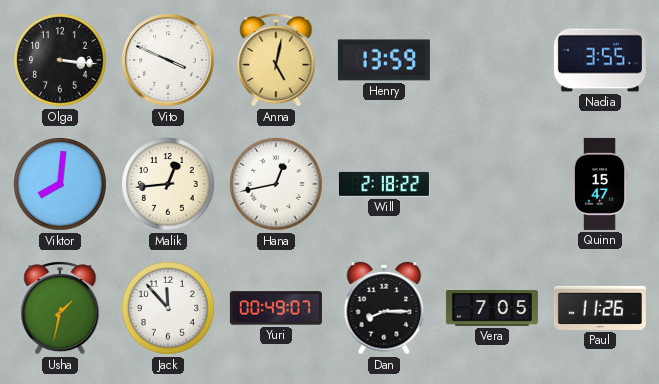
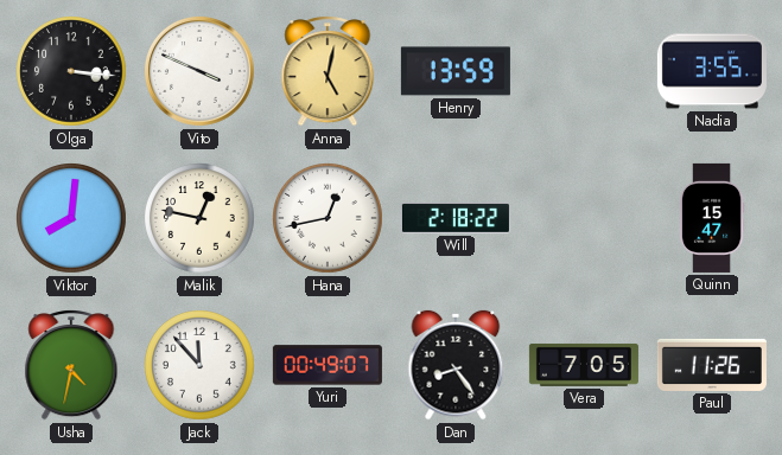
Malik: 12:44 -> 12:47 (201, 219)
Usha: 1:32 -> 4:32 (71, 366)
Dan: 8:15 -> 8:24 (456, 365)
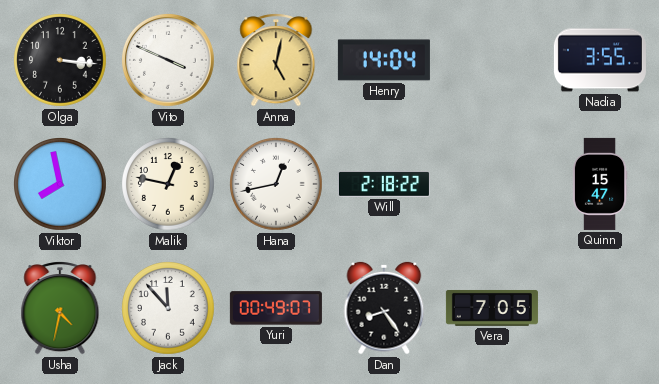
Henry: 13:59 -> 14:04 (384, 60)
Viktor: 8:01 -> 7:58 (61, 185)
Paul: 11:26 -> none (712, 365)
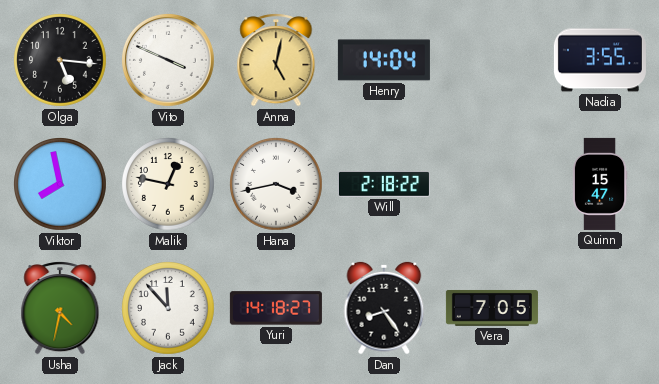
Olga: 3:16 -> 5:16 (61, 61)
Hana: 12:43 -> 3:43 (277, 185)
Yuri: 00:49 -> 14:18 (276, 308)
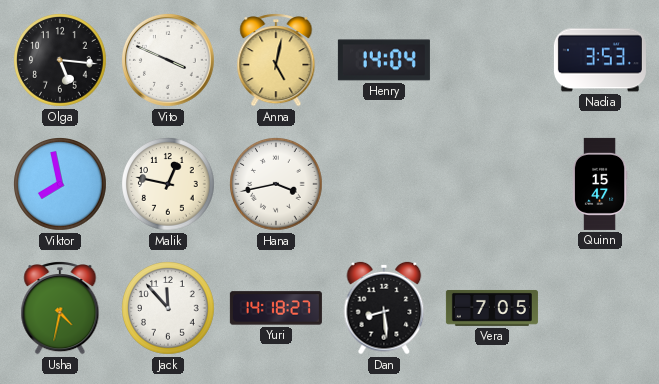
Nadia: 3:55 -> 3:53 (600, 60)
Will: 2:18 -> none (384, 185)
Dan: 8:24 -> 8:29 (384, 308)
